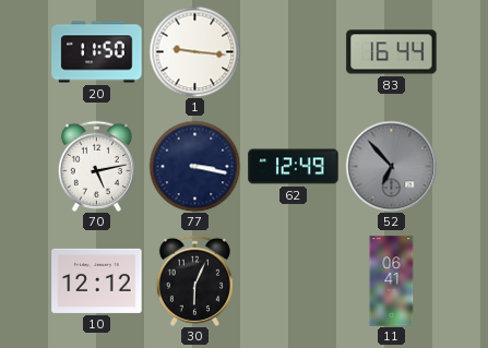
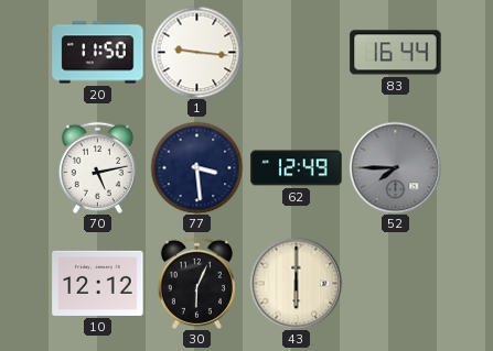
77: 3:17 -> 3:29 (196, 167)
52: 6:53 -> 7:45 (395, 167)
43: none -> 6:00 (296, 283)
11: 06:41 -> none (392, 281)
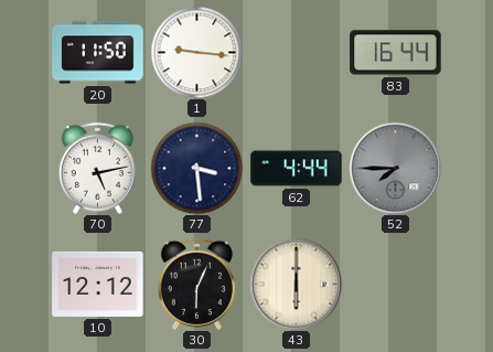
62: 12:49 -> 4:44 (297, 169)
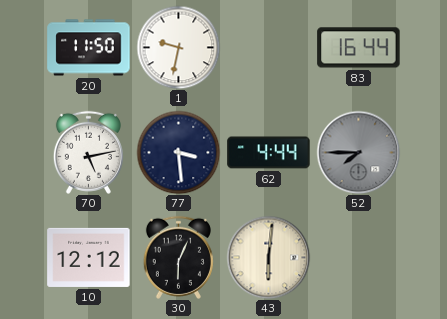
1: 9:16 -> 9:32 (178, 47)
43: 6:00 -> 6:01 (268, 257)
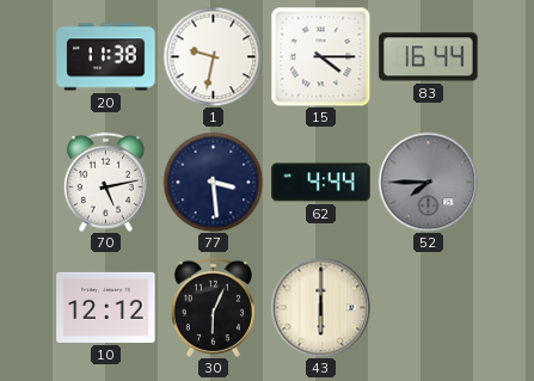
20: 11:50 -> 11:38 (106, 57)
15: none -> 4:15 (320, 56)
43: 6:01 -> 6:00 (320, 307)
